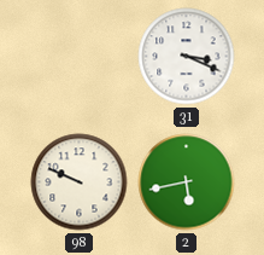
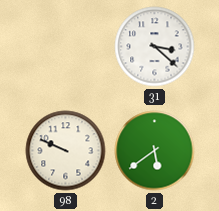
31: 3:19 -> 3:22 (155, 47)
2: 5:43 -> 5:39 (155, 151)
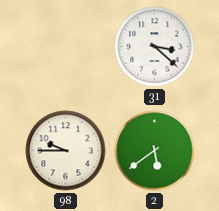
98: 9:49 -> 9:45 (66, 151)
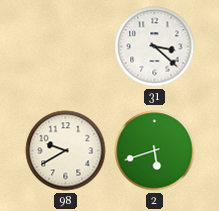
98: 9:45 -> 9:40 (66, 151)
2: 5:39 -> 5:42 (155, 151)
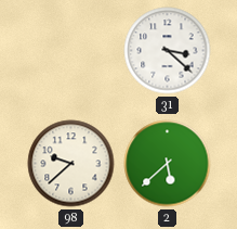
98: 9:40 -> 9:38 (71, 164)
2: 5:42 -> 5:38 (168, 164)
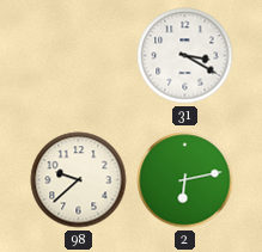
31: 3:22 -> 3:20 (185, 56)
2: 5:38 -> 6:13 (185, 180)
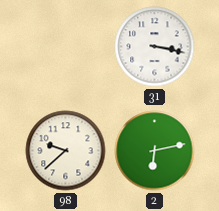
31: 3:20 -> 3:17 (155, 47)
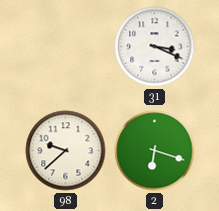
31: 3:17 -> 3:19 (155, 47)
2: 6:13 -> 6:18 (155, 151)
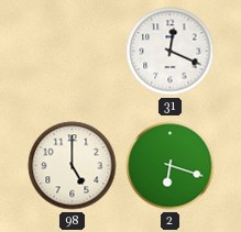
31: 3:19 -> 12:19 (171, 52)
98: 9:38 -> 5:00 (73, 166)
